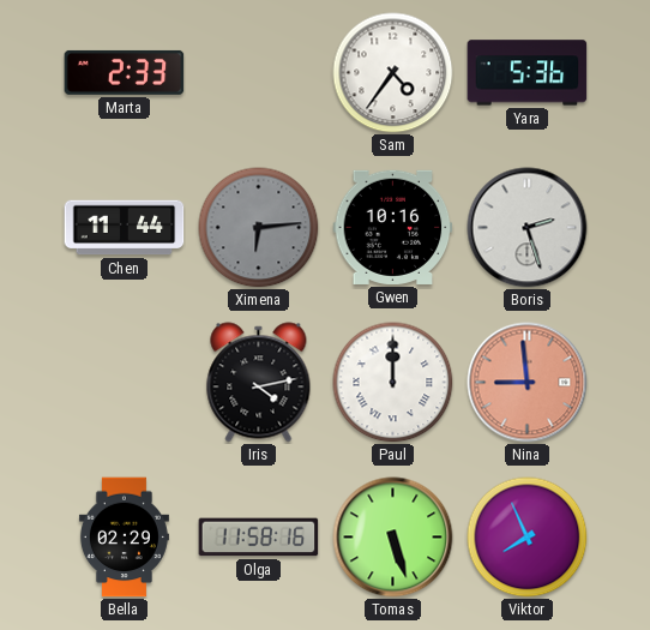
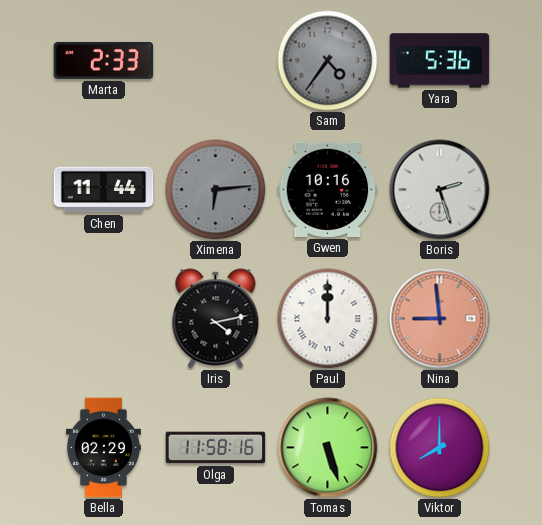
Sam dial: white -> grey (328, 61)
Viktor: 7:56 -> 8:00 (440, 448)
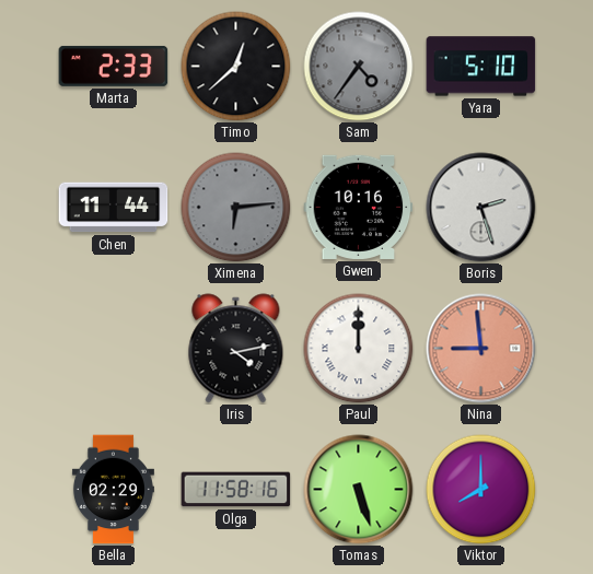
Timo: none -> 12:38 (236, 67)
Yara: 5:36 -> 5:10 (481, 67)
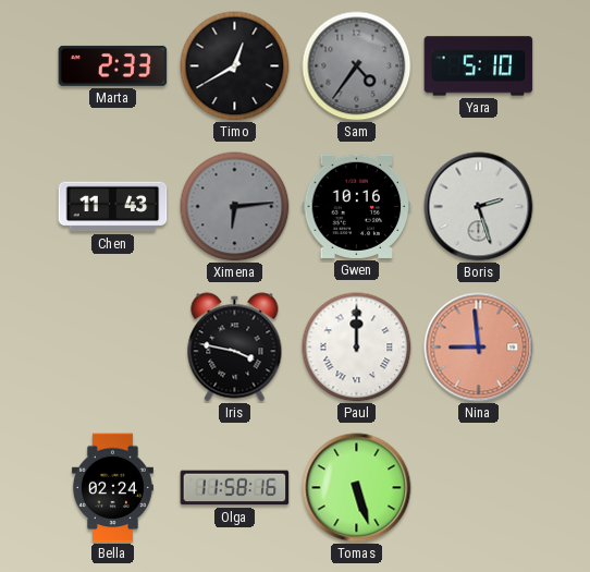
Timo: 12:38 -> 12:40 (235, 66)
Chen: 11:44 -> 11:43 (113, 207)
Iris: 4:13 -> 3:47 (235, 348)
Bella: 02:29 -> 02:24 (112, 488)
Viktor: 8:00 -> none (481, 490)
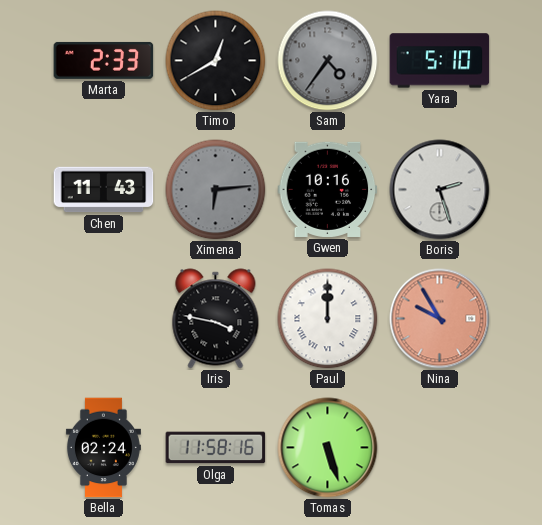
Nina: 8:59 -> 9:55 (440, 319)
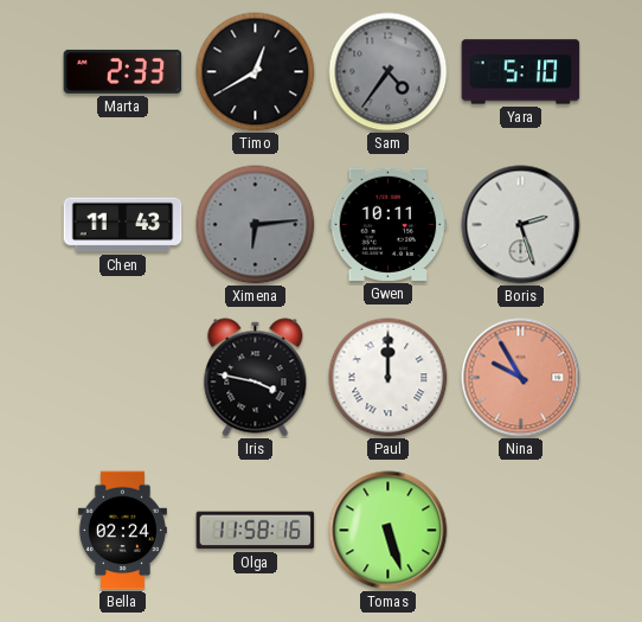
Gwen: 10:16 -> 10:11 (389, 224)
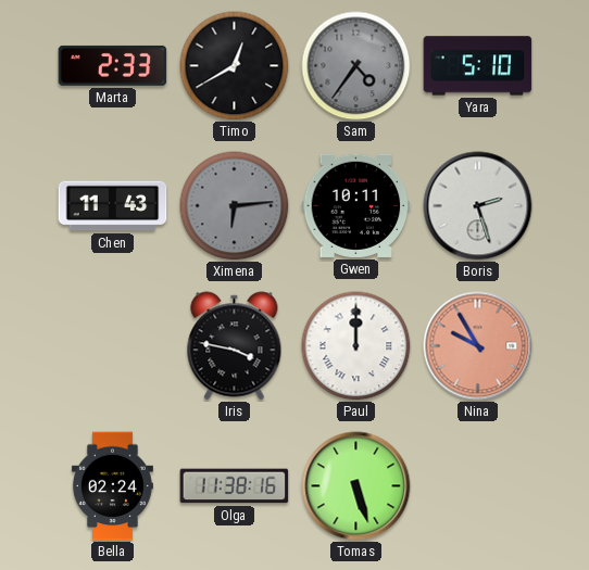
Olga: 11:58 -> 11:38 (235, 486)
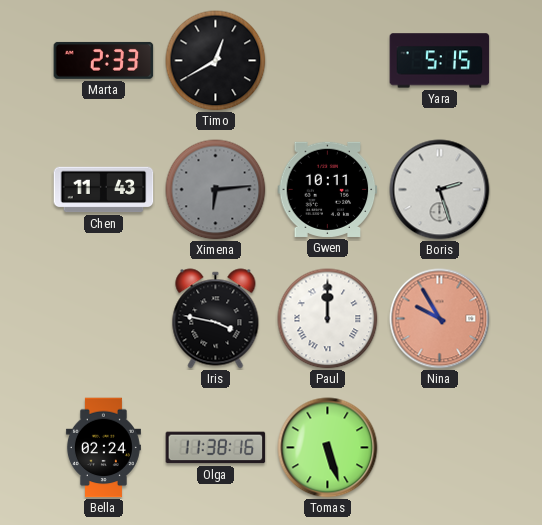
Sam: 4:36 -> none (356, 66)
Yara: 5:10 -> 5:15 (440, 61)
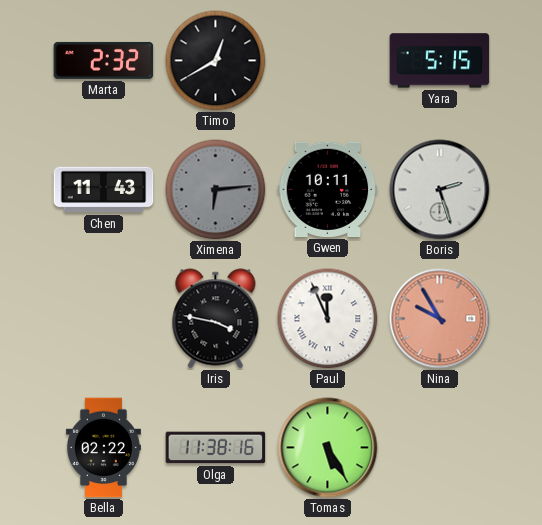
Marta: 2:33 -> 2:32 (104, 60)
Paul: 12:00 -> 11:56 (328, 319)
Bella: 02:24 -> 02:22 (103, 448)
Tomas: 5:27 -> 5:25 (328, 448)
